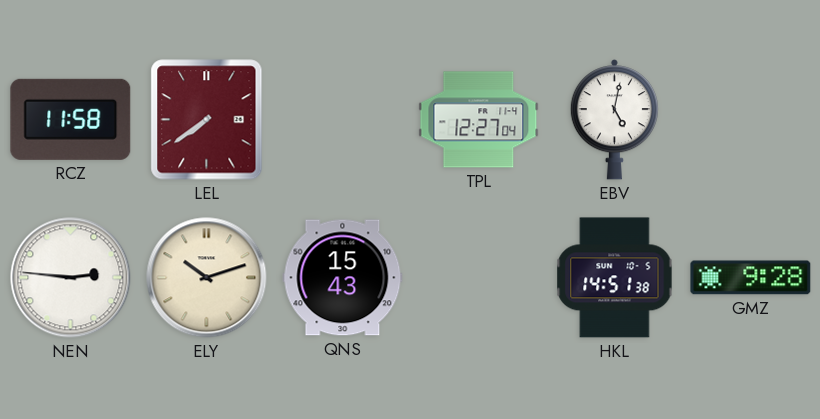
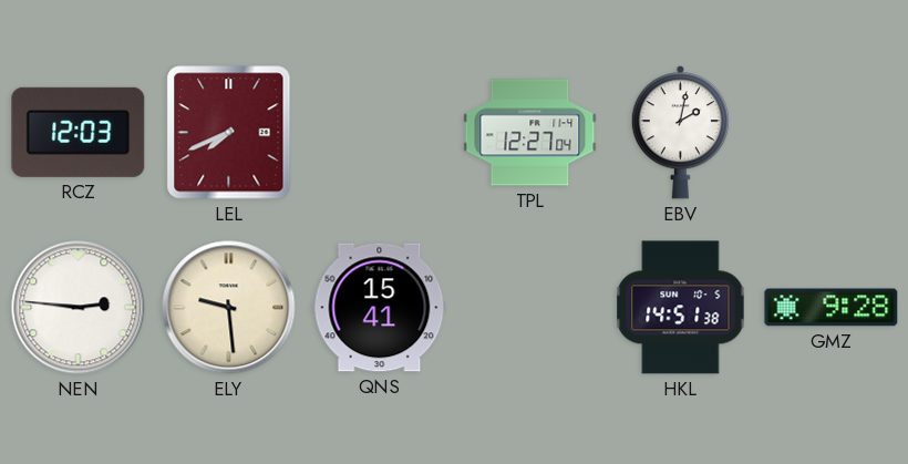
RCZ: 11:58 -> 12:03 (79, 132)
LEL: 7:39 -> 7:41 (229, 133)
EBV: 5:02 -> 2:02 (680, 133)
ELY: 10:12 -> 9:29 (229, 308)
QNS: 15:43 -> 15:41 (380, 308)
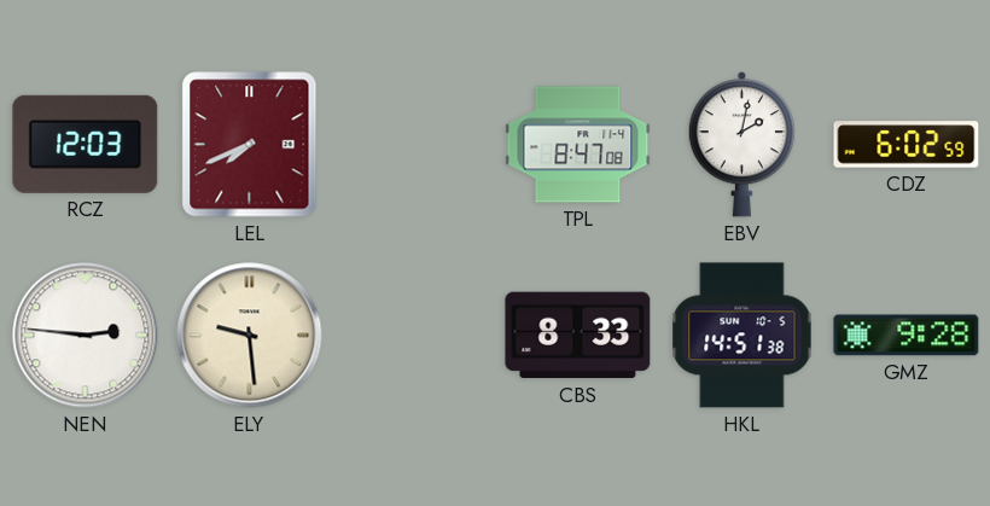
TPL: 12:27 -> 8:47 (578, 145)
CDZ: none -> 6:02 (907, 145)
QNS: 15:41 -> none (380, 308)
CBS: none -> 8:33 (578, 336)
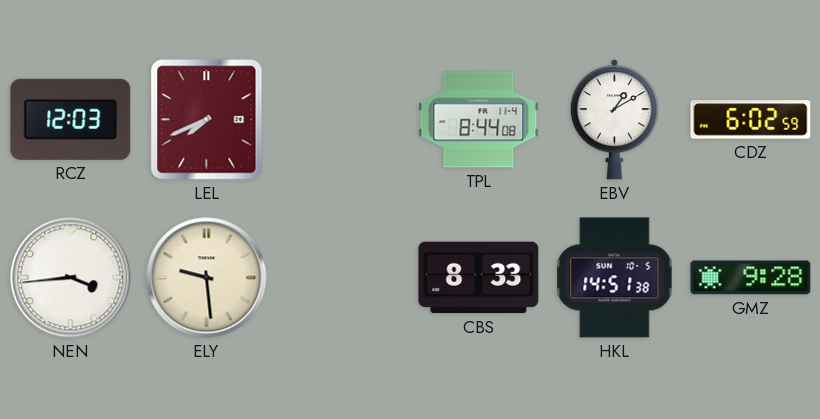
TPL: 8:47 -> 8:44 (479, 120)
EBV: 2:02 -> 1:10 (614, 120)
NEN: 2:46 -> 3:44 (71, 278)
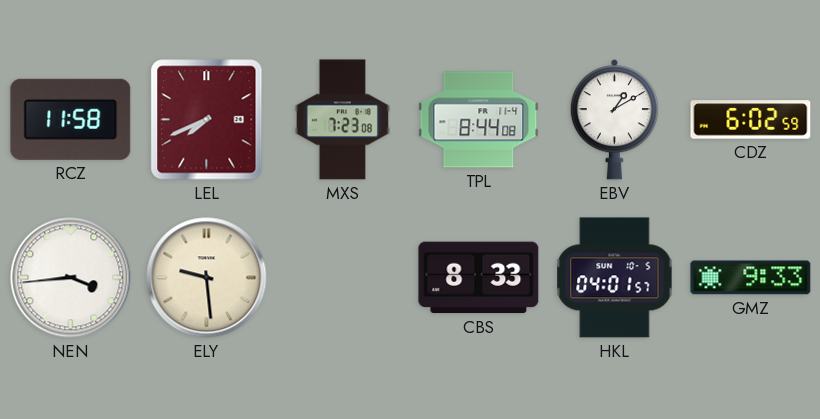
RCZ: 12:03 -> 11:58 (71, 119)
MXS: none -> 7:23 (342, 120)
HKL: 14:51 -> 04:01 (615, 278)
GMZ: 9:28 -> 9:33 (751, 278)
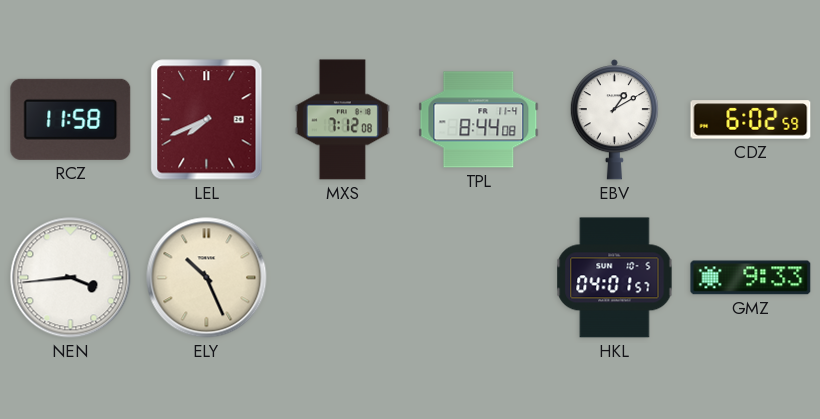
MXS: 7:23 -> 7:12 (342, 120)
ELY: 9:29 -> 10:26 (207, 278)
CBS: 8:33 -> none (479, 278)
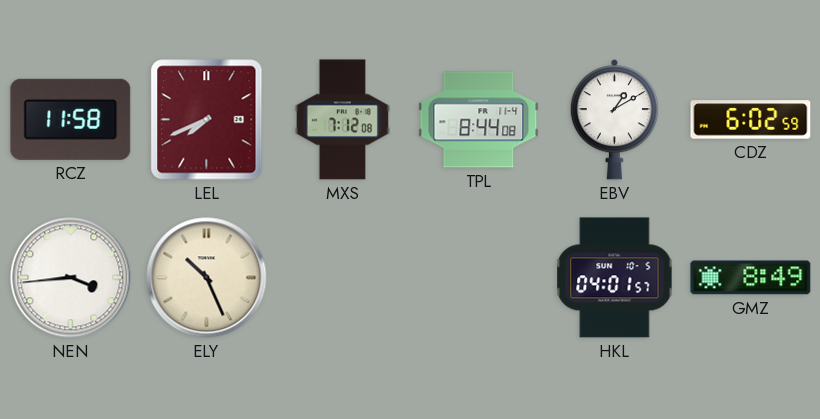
GMZ: 9:33 -> 8:49 (751, 278)
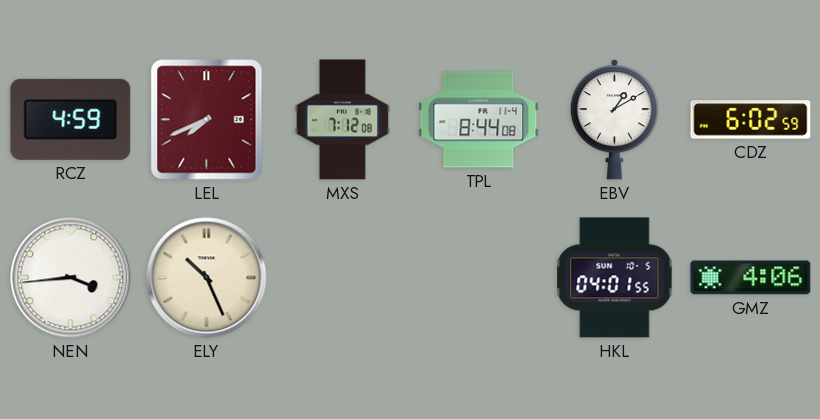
RCZ: 11:58 -> 4:59 (71, 119)
HKL: 04:01:57 -> 04:01:55 (615, 278)
GMZ: 8:49 -> 4:06 (751, 278)
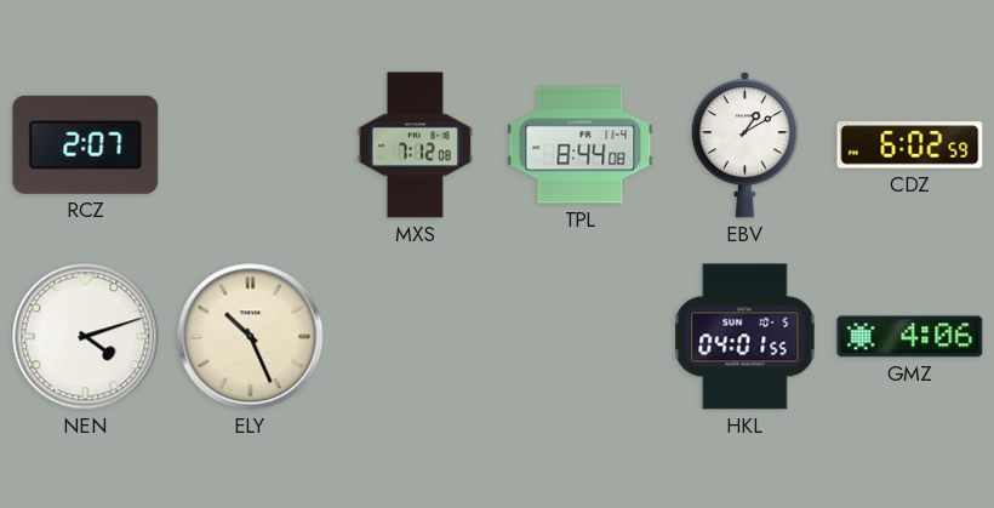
RCZ: 4:59 -> 2:07 (86, 144)
LEL: 7:41 -> none (207, 120)
NEN: 3:44 -> 4:12 (86, 337)
